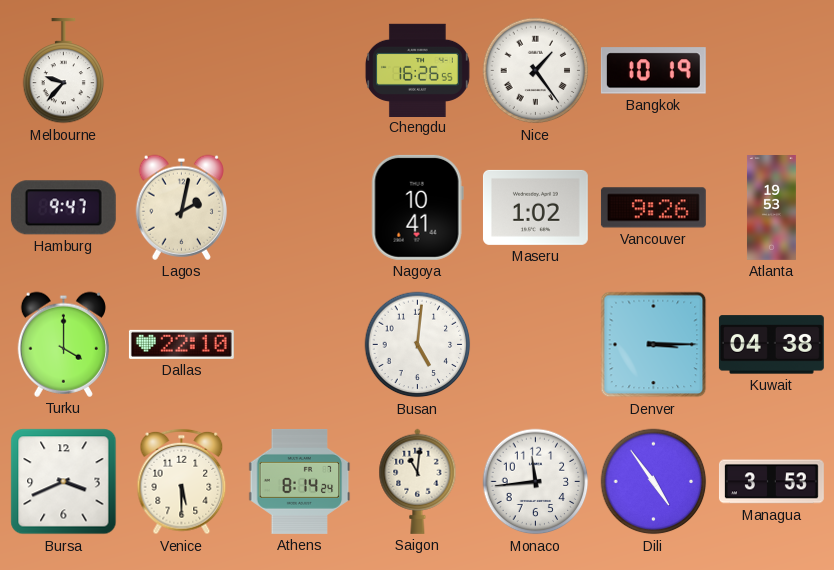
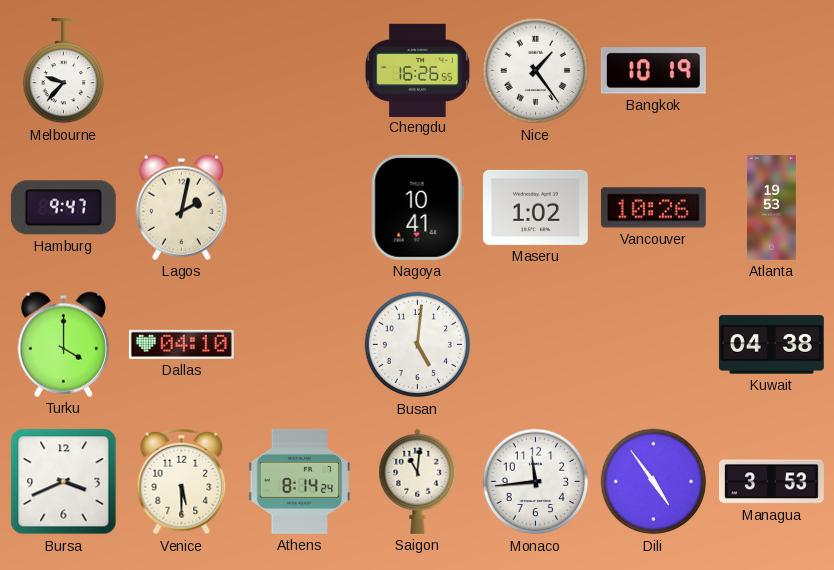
Vancouver: 9:26 -> 10:26 (653, 208)
Dallas: 22:10 -> 04:10 (181, 344)
Denver: 3:15 -> none (654, 345)
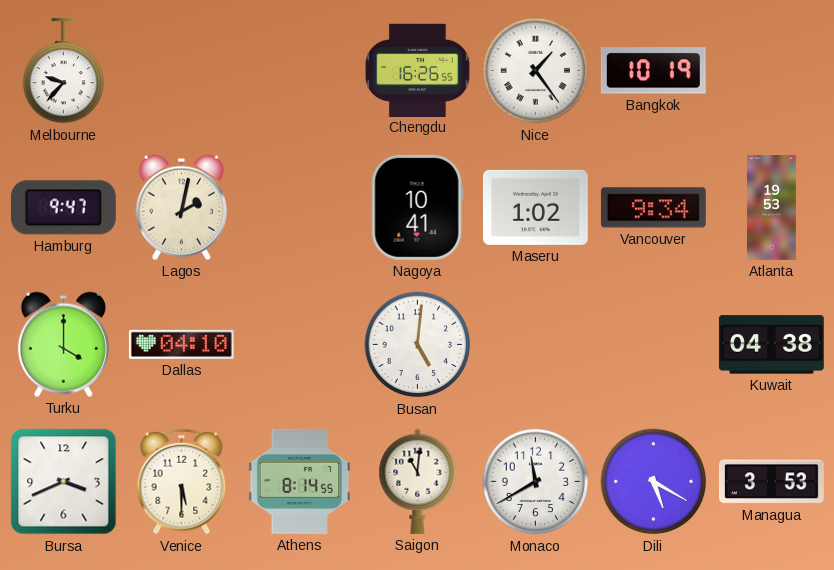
Vancouver: 10:26 -> 9:34 (653, 208)
Athens: 8:14:24 -> 8:14:55 (300, 481)
Monaco: 11:44 -> 11:40 (536, 482)
Dili: 4:54 -> 5:20 (654, 482)
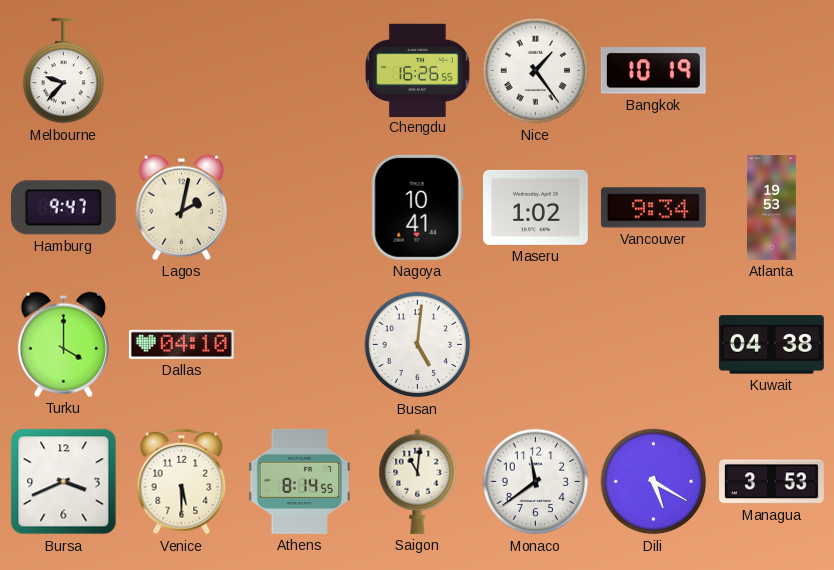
Monaco: 11:40 -> 11:39 (536, 482)
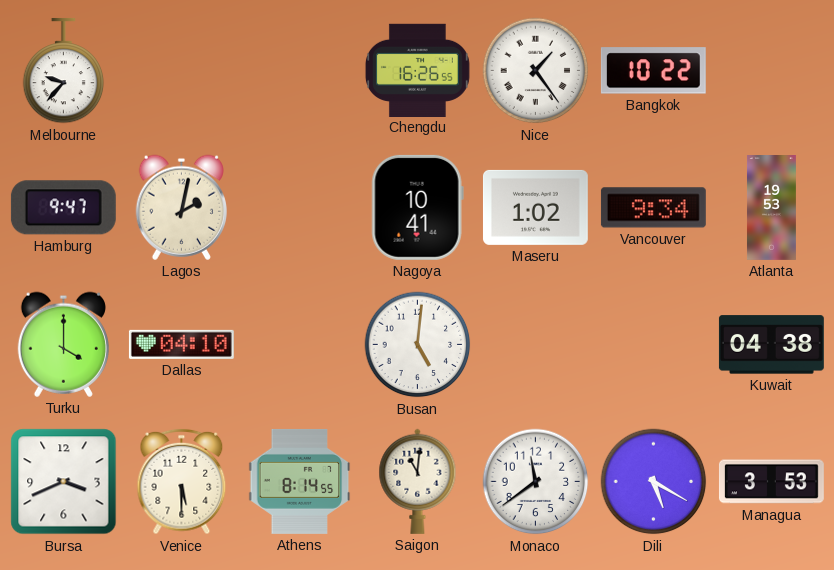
Bangkok: 10:19 -> 10:22 (653, 71)
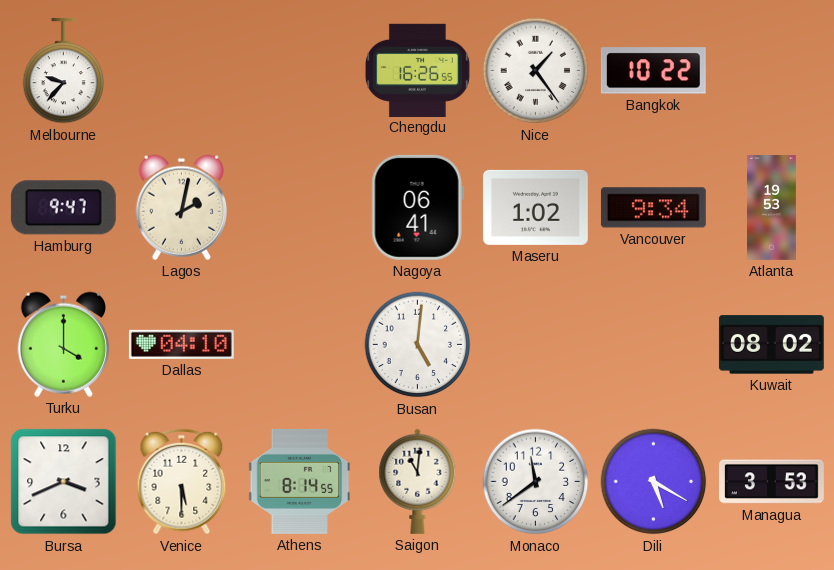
Nagoya: 10:41 -> 06:41 (417, 207)
Kuwait: 04:38 -> 08:02 (771, 345)
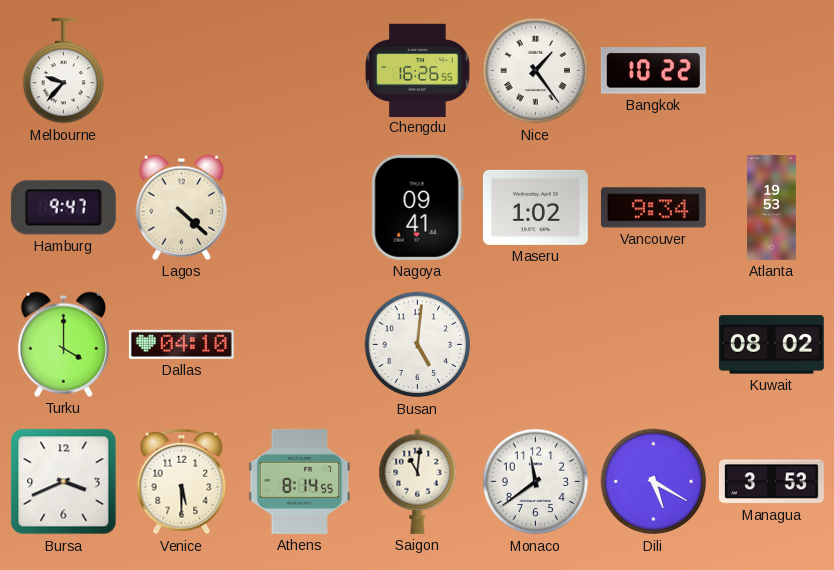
Lagos: 2:02 -> 4:22 (181, 207)
Nagoya: 06:41 -> 09:41 (417, 207)
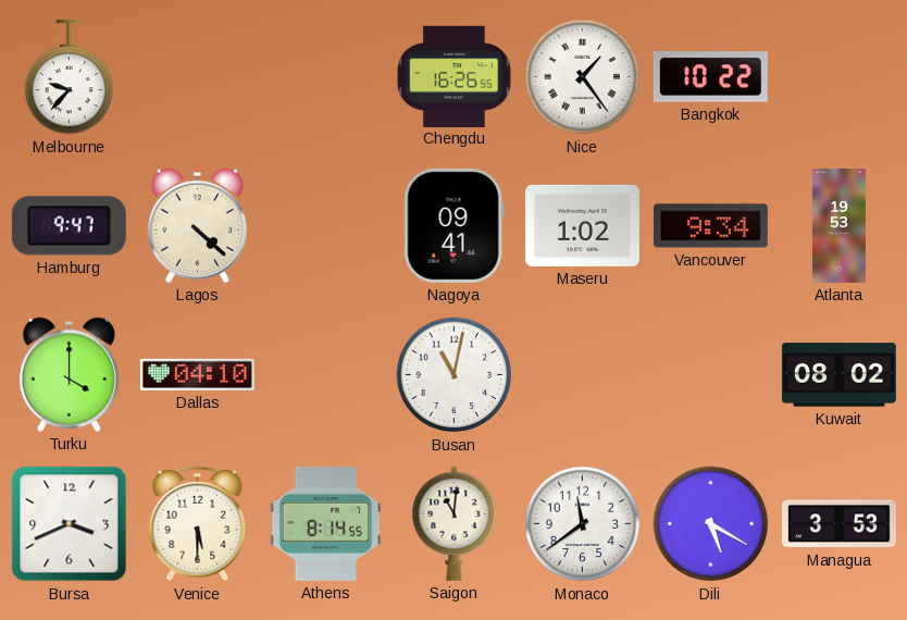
Busan: 5:01 -> 11:02 (455, 375)
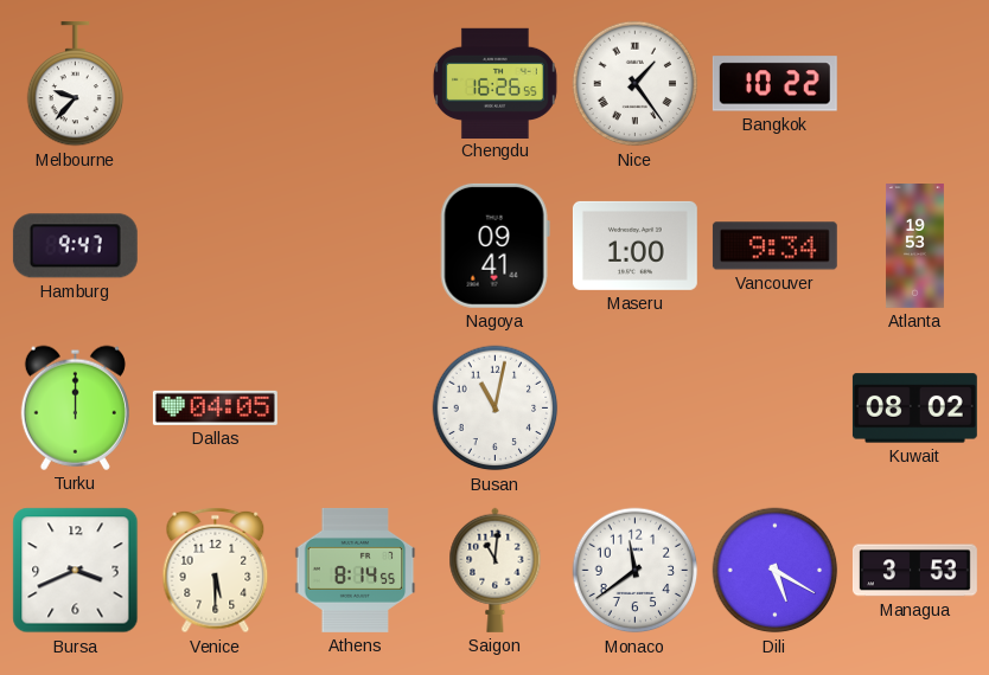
Lagos: 4:22 -> none (197, 225)
Maseru: 1:02 -> 1:00 (634, 245)
Turku: 4:00 -> 12:00 (75, 407)
Dallas: 04:10 -> 04:05 (215, 407)
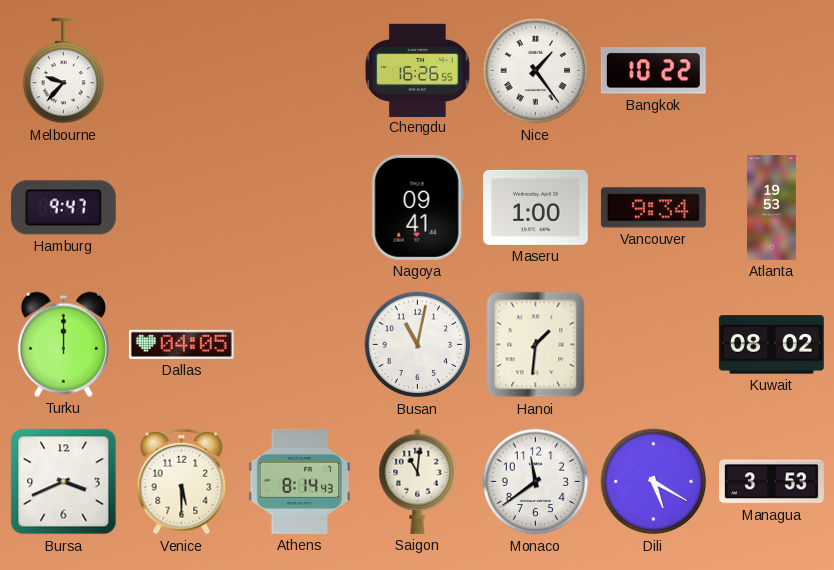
Hanoi: none -> 1:31 (536, 345)
Athens: 8:14:55 -> 8:14:43 (300, 481)
